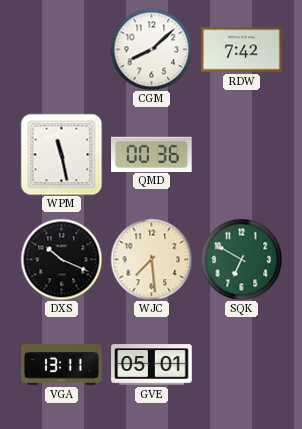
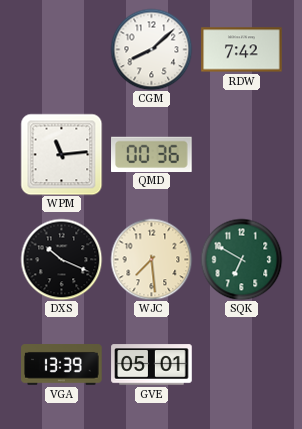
WPM: 11:28 -> 11:14 (61, 154)
VGA: 13:11 -> 13:39 (62, 365)
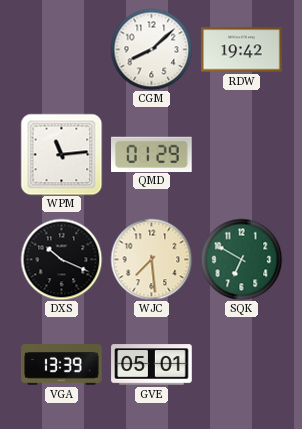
RDW: 7:42 -> 19:42 (242, 50)
QMD: 00:36 -> 01:29 (152, 154)
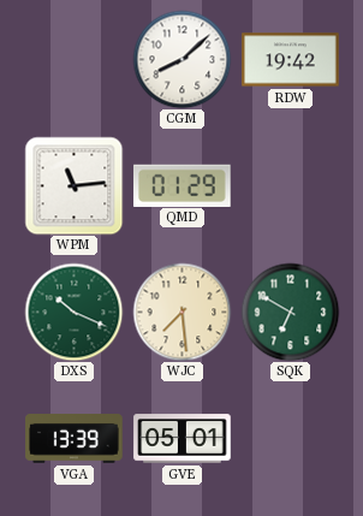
DXS dial: black -> green (73, 312)
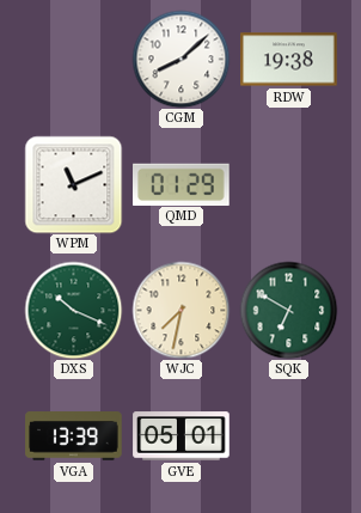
RDW: 19:42 -> 19:38 (289, 60)
WPM: 11:14 -> 11:11 (73, 184)
WJC: 7:29 -> 7:32 (180, 310)
